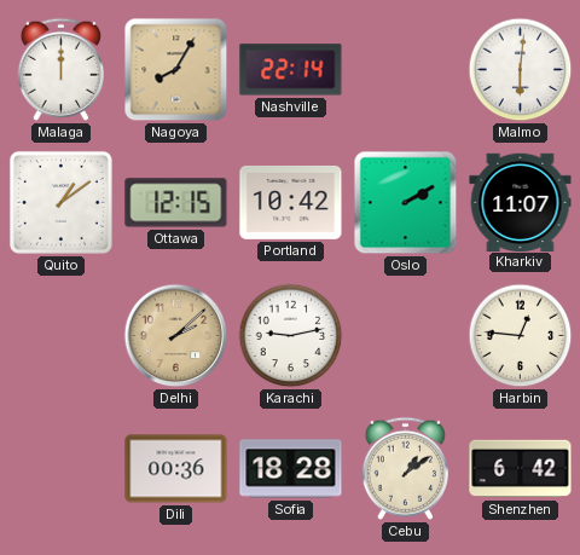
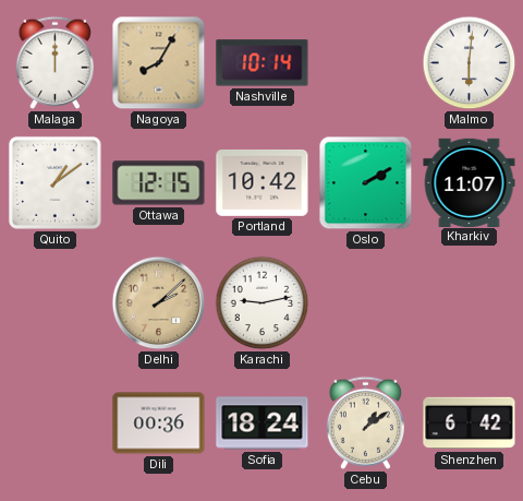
Nashville: 22:14 -> 10:14 (263, 63)
Harbin: 12:46 -> none (521, 336)
Sofia: 18:28 -> 18:24 (263, 424)
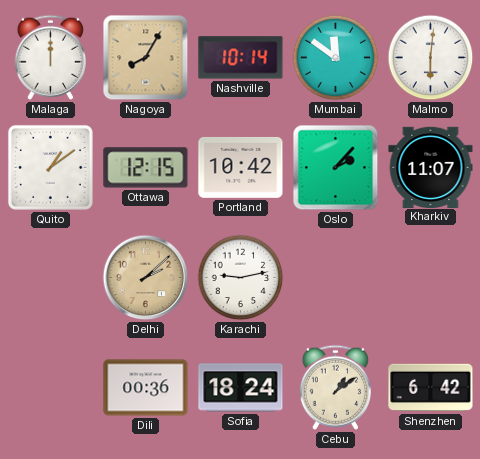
Mumbai: none -> 11:51 (336, 58)
Oslo: 2:10 -> 2:07 (336, 168)
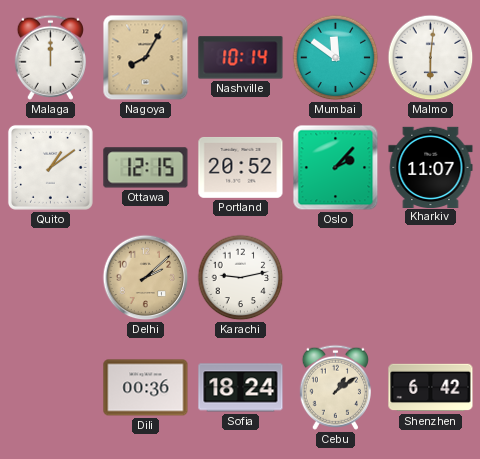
Portland: 10:42 -> 20:52 (241, 167)
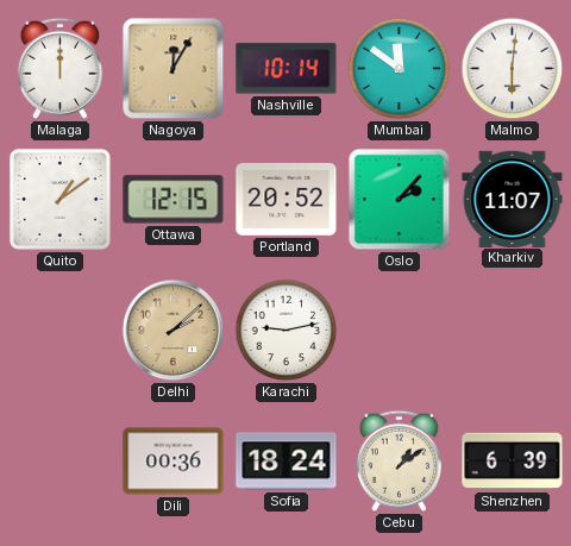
Nagoya: 8:05 -> 12:05 (174, 69)
Shenzhen: 6:42 -> 6:39 (513, 462)
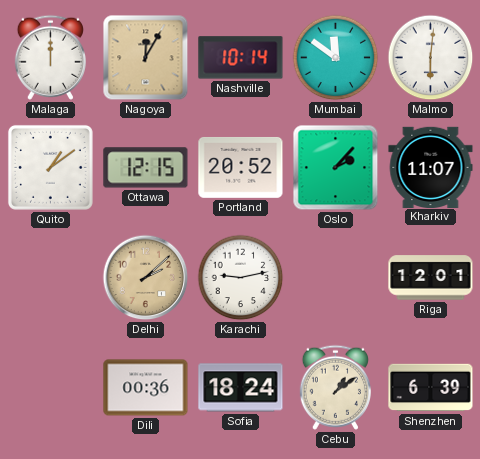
Riga: none -> 12:01 (431, 278)
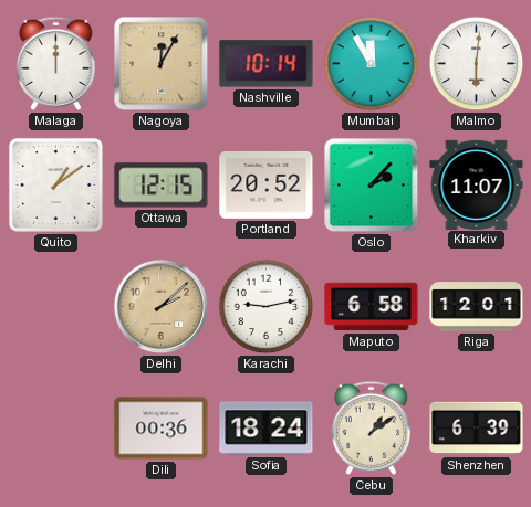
Mumbai: 11:51 -> 11:55 (372, 64)
Maputo: none -> 6:58 (372, 307)
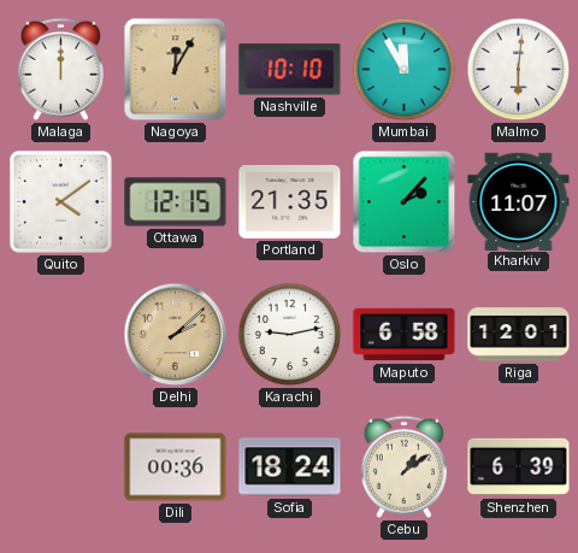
Nashville: 10:14 -> 10:10 (290, 70)
Quito: 1:09 -> 4:09 (60, 201)
Portland: 20:52 -> 21:35 (290, 201)
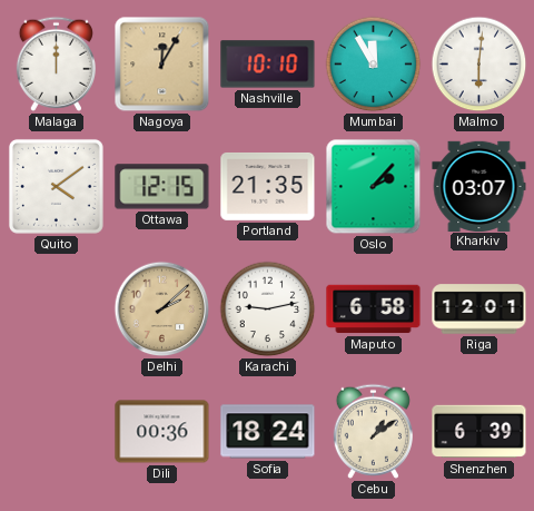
Kharkiv: 11:07 -> 03:07 (479, 186)
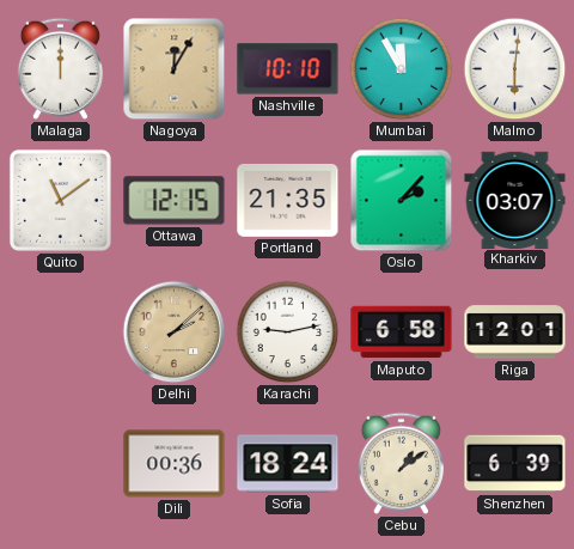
Quito: 4:09 -> 11:09 (60, 200)
